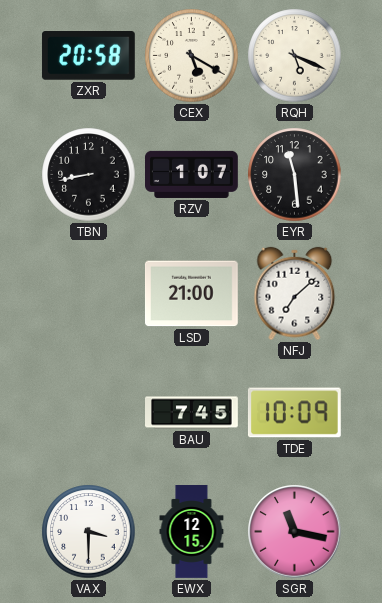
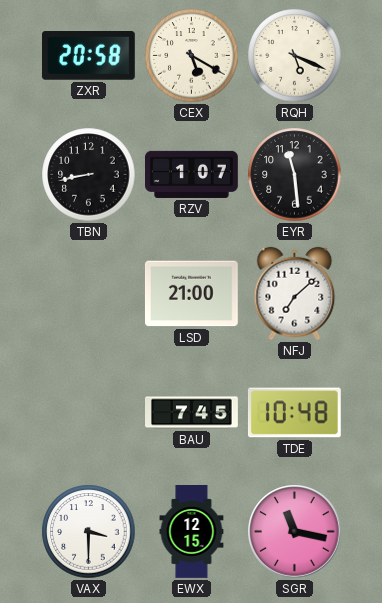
TDE: 10:09 -> 10:48 (294, 413)
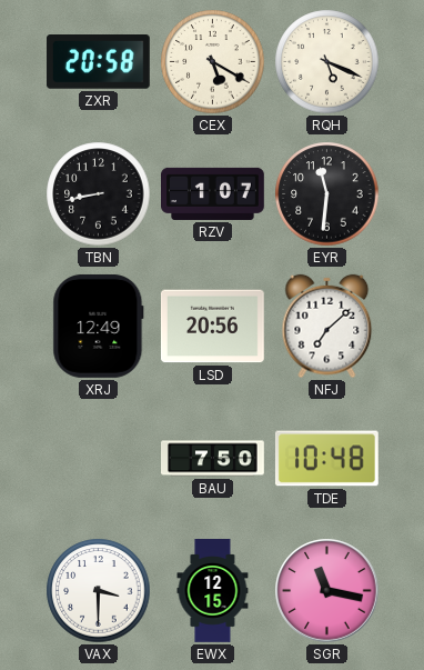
EYR: 11:29 -> 11:31 (327, 194)
XRJ: none -> 12:49 (99, 326)
LSD: 21:00 -> 20:56 (212, 327)
BAU: 7:45 -> 7:50 (213, 459)
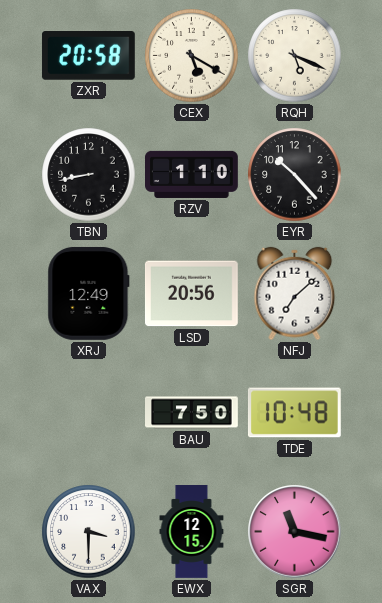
RZV: 1:07 -> 1:10 (192, 174)
EYR: 11:31 -> 10:23 (295, 175)
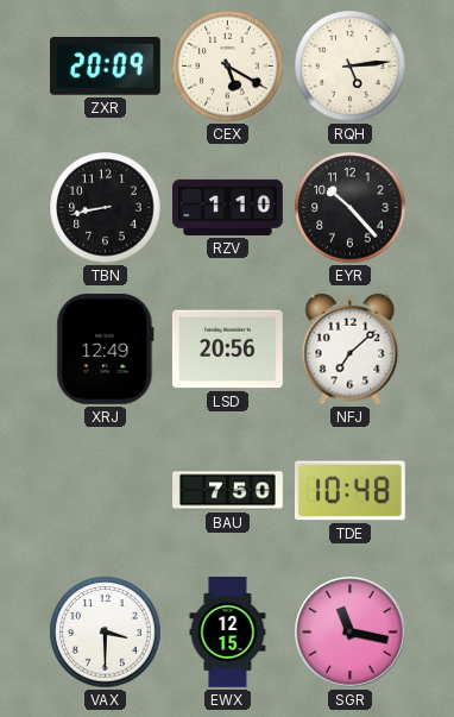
ZXR: 20:58 -> 20:09 (105, 67)
RQH: 5:19 -> 5:14 (351, 67)
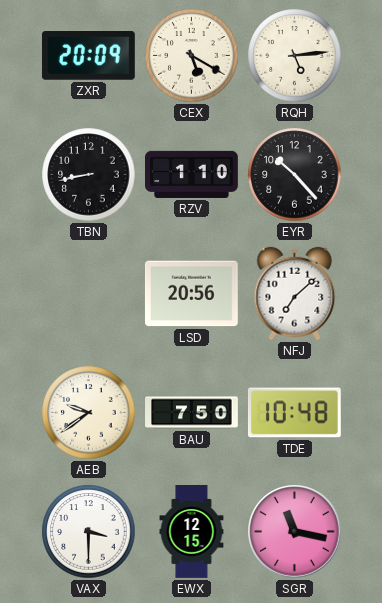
XRJ: 12:49 -> none (106, 348)
AEB: none -> 9:39 (89, 413)
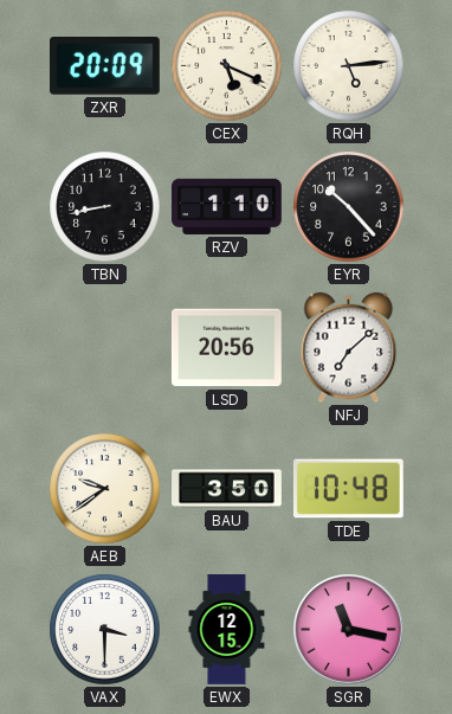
CEX: 5:20 -> 5:19 (227, 66)
BAU: 7:50 -> 3:50 (227, 489)
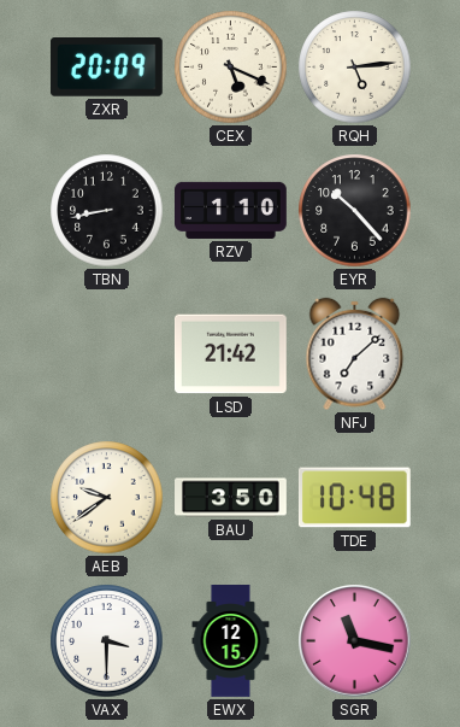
LSD: 20:56 -> 21:42 (230, 354)
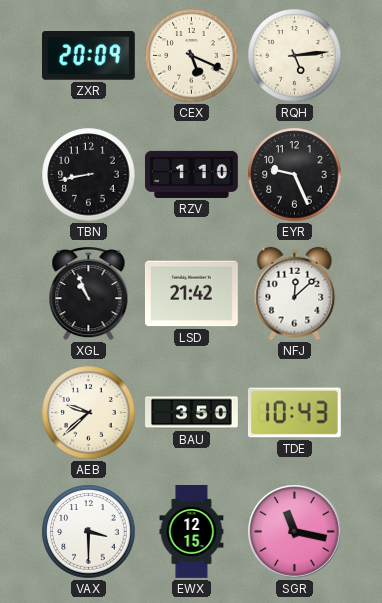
EYR: 10:23 -> 9:26 (295, 175)
XGL: none -> 10:56 (89, 294)
NFJ: 7:08 -> 12:08 (295, 294)
AEB: 9:39 -> 9:38 (89, 413)
TDE: 10:48 -> 10:43 (294, 413)
